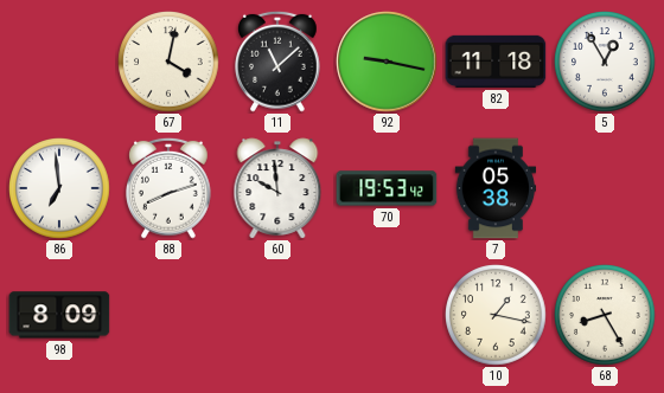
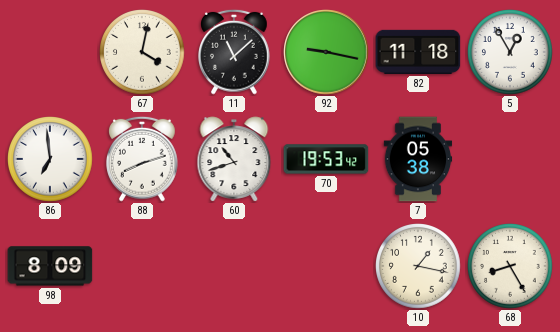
60: 9:59 -> 10:42 (234, 159)
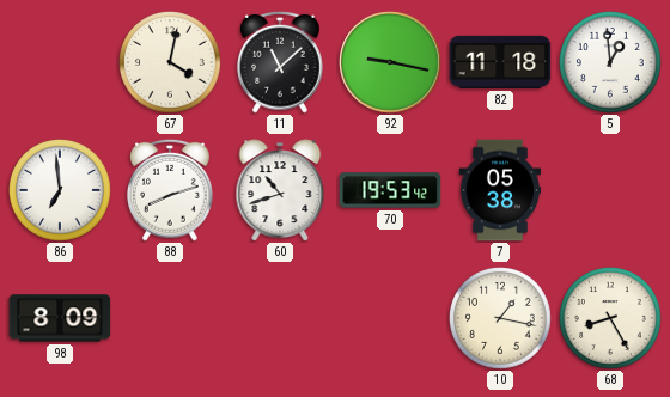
5: 12:55 -> 12:59 (611, 63)
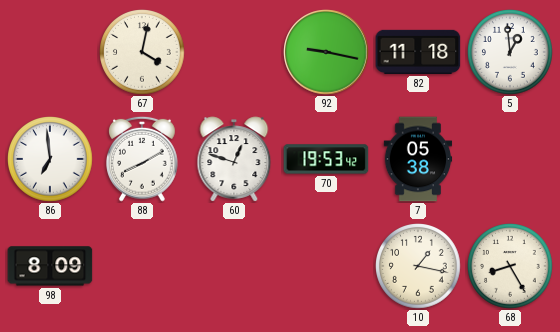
11: 11:08 -> none (281, 62)
88: 8:12 -> 8:10 (143, 159)
60: 10:42 -> 12:48 (234, 159)
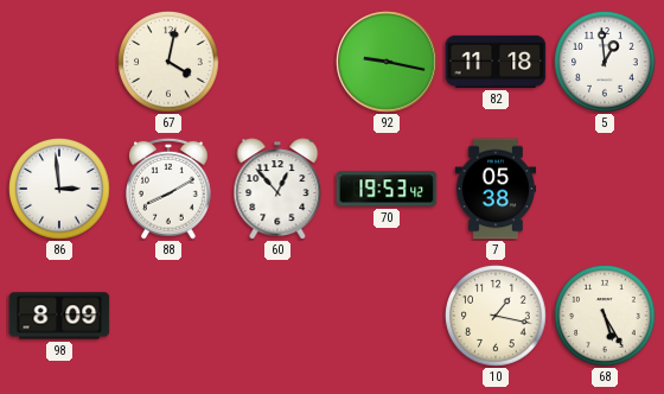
86: 6:59 -> 2:59 (60, 190)
60: 12:48 -> 12:53 (277, 189)
68: 8:25 -> 5:25 (606, 317)
